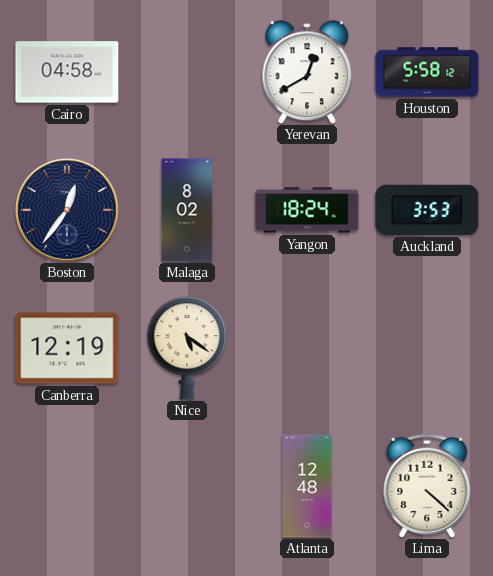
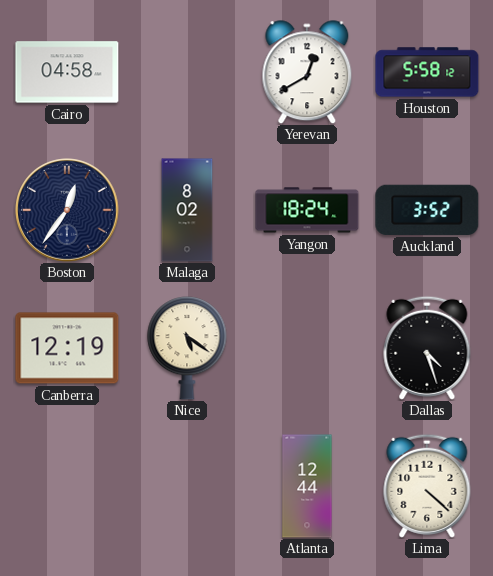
Auckland: 3:53 -> 3:52 (427, 210)
Dallas: none -> 4:27 (427, 348)
Atlanta: 12:48 -> 12:44 (307, 486)
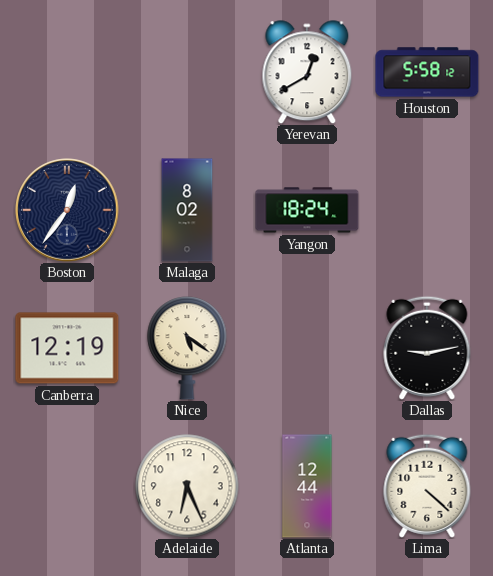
Cairo: 04:58 -> none (67, 72)
Auckland: 3:52 -> none (427, 210)
Dallas: 4:27 -> 9:13 (427, 348)
Adelaide: none -> 6:26 (187, 486)
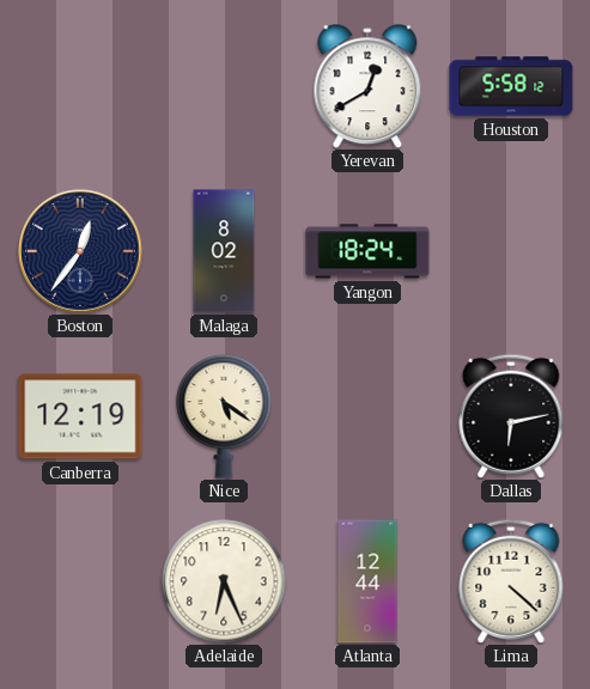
Dallas: 9:13 -> 6:13 (511, 416)
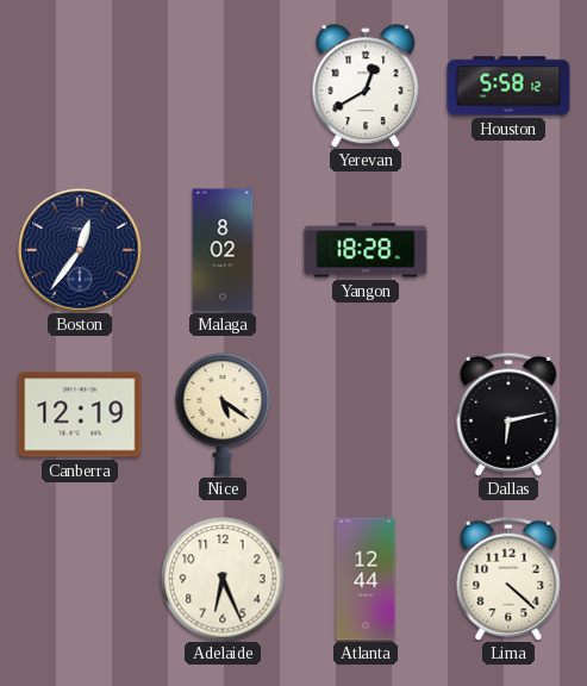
Yangon: 18:24 -> 18:28 (366, 250)
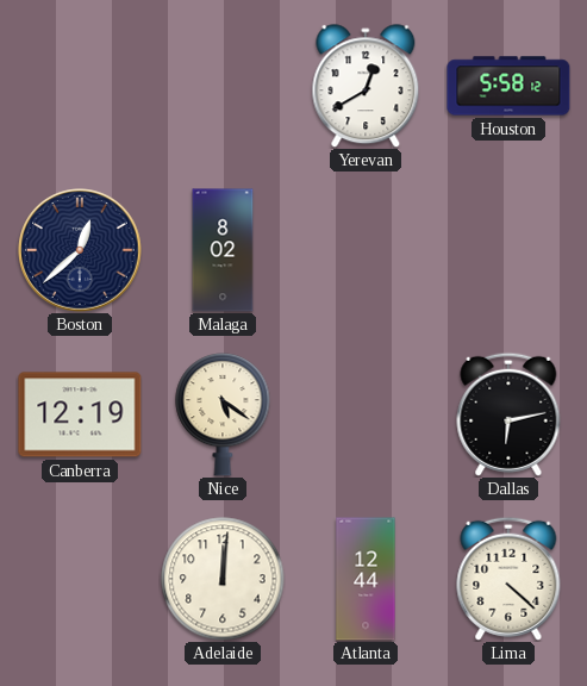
Boston: 12:36 -> 12:38 (80, 250)
Yangon: 18:28 -> none (366, 250)
Adelaide: 6:26 -> 12:01 (223, 579)
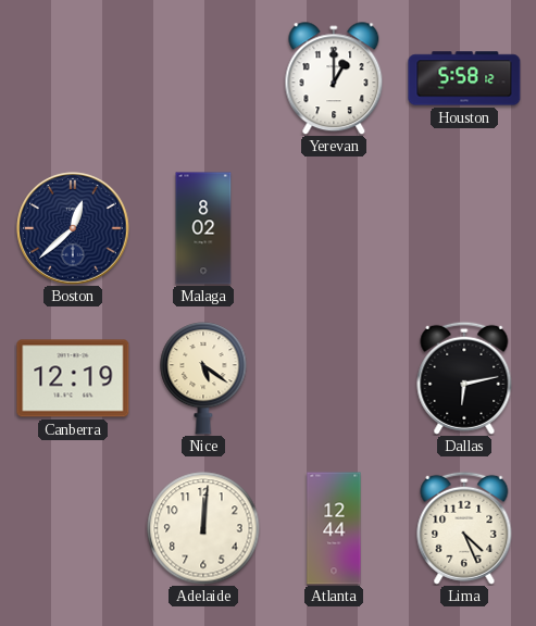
Yerevan: 12:40 -> 1:00 (334, 78)
Lima: 4:22 -> 4:26 (464, 528)
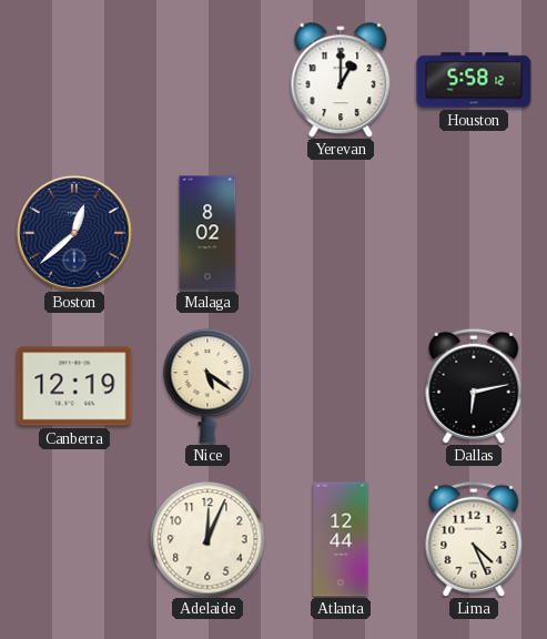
Adelaide: 12:01 -> 12:04 (207, 539)
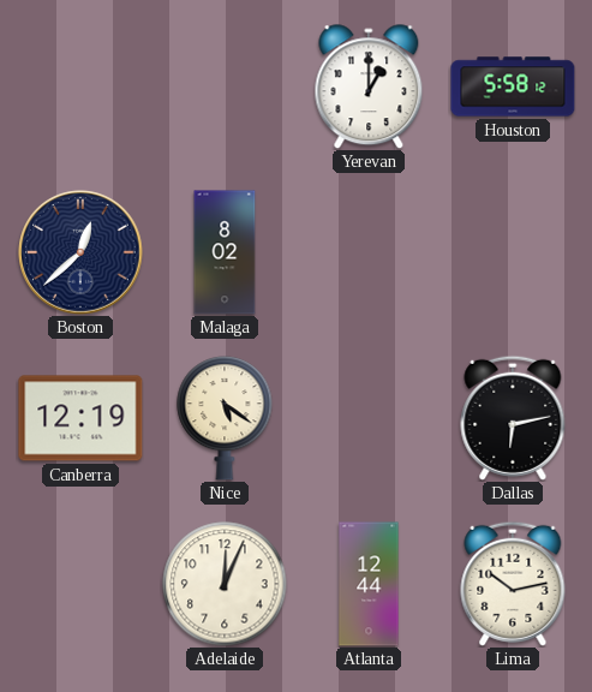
Lima: 4:26 -> 10:13 (513, 584)
